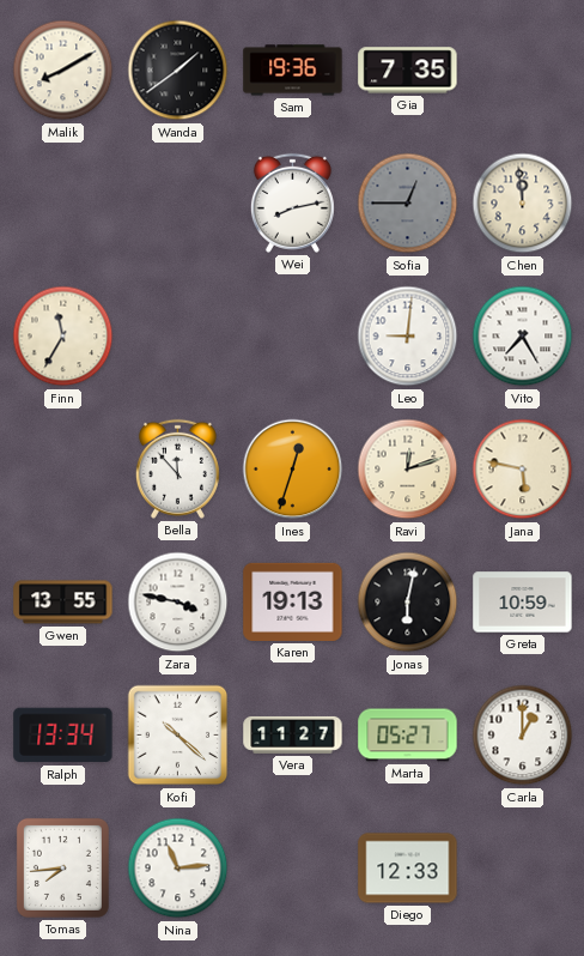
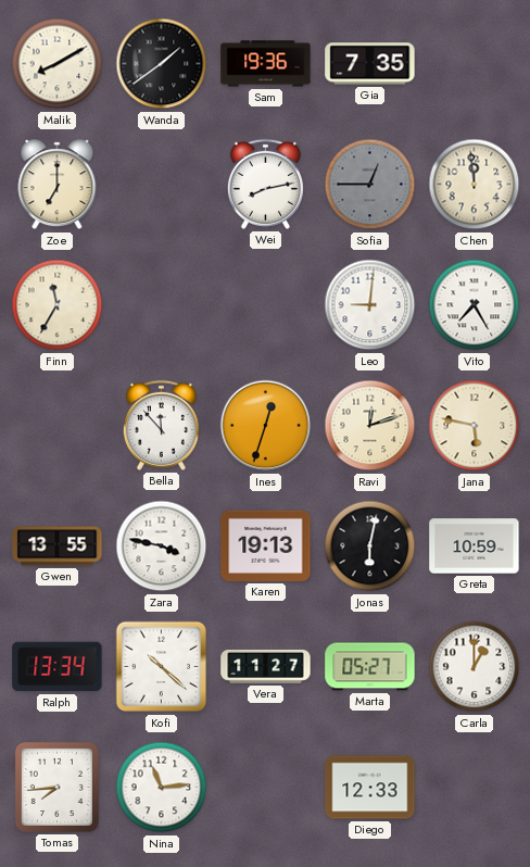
Zoe: none -> 7:00 (58, 185)
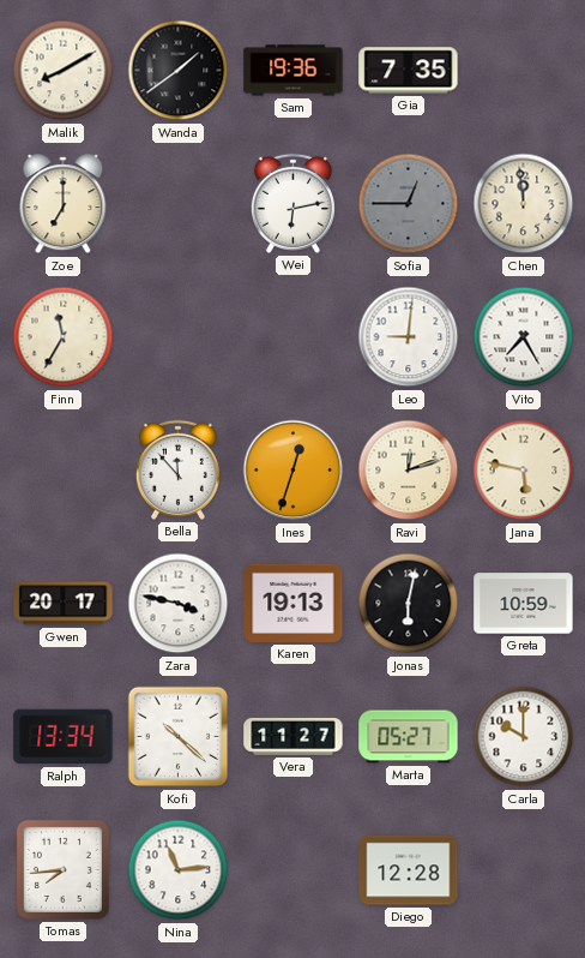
Wei: 8:13 -> 6:13 (292, 203)
Gwen: 13:55 -> 20:17 (64, 604)
Carla: 1:00 -> 10:00 (524, 737)
Diego: 12:33 -> 12:28 (409, 870)
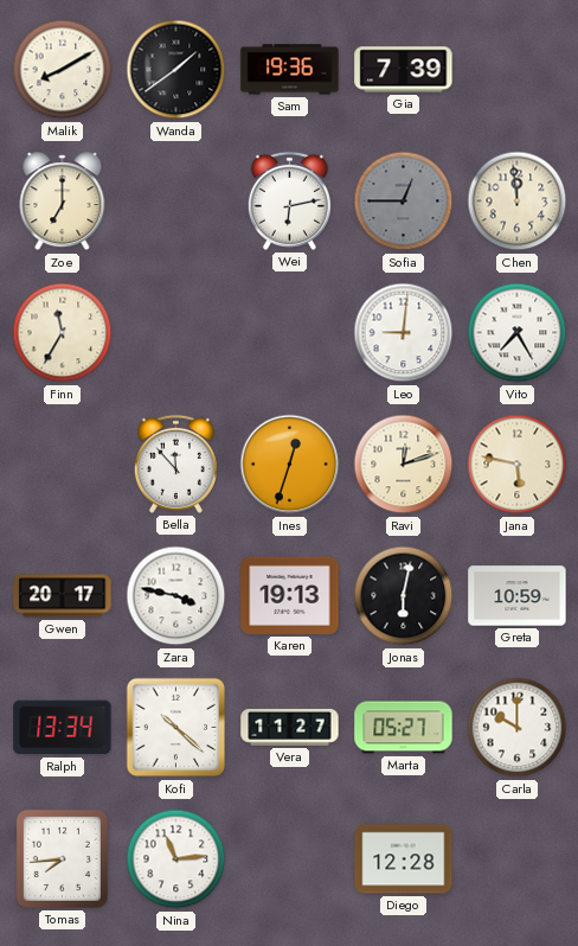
Gia: 7:35 -> 7:39 (404, 70)
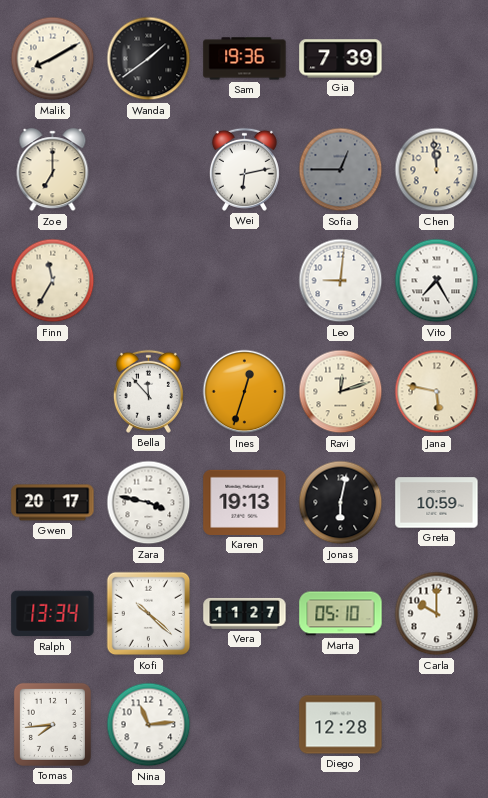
Marta: 05:27 -> 05:10 (341, 614)
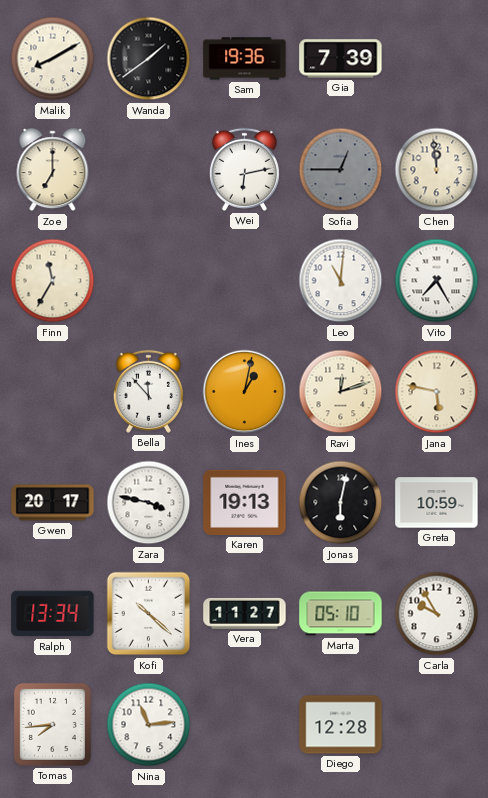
Leo: 9:01 -> 11:01 (341, 281)
Ines: 12:33 -> 1:02 (245, 392)
Carla: 10:00 -> 9:55 (437, 614)
